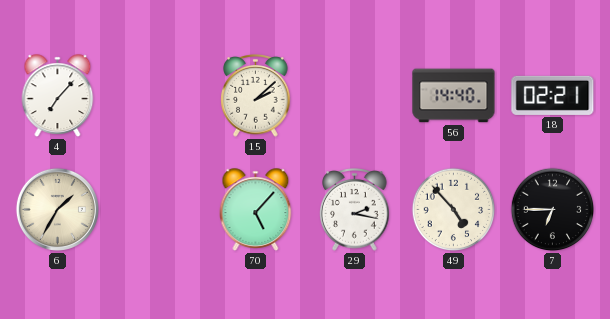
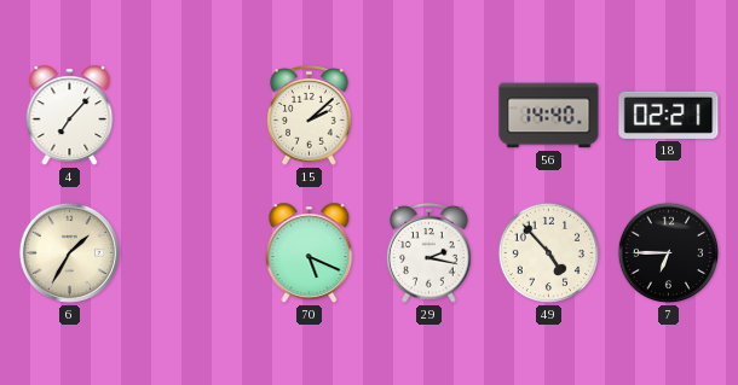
70: 5:07 -> 5:19 (310, 253)
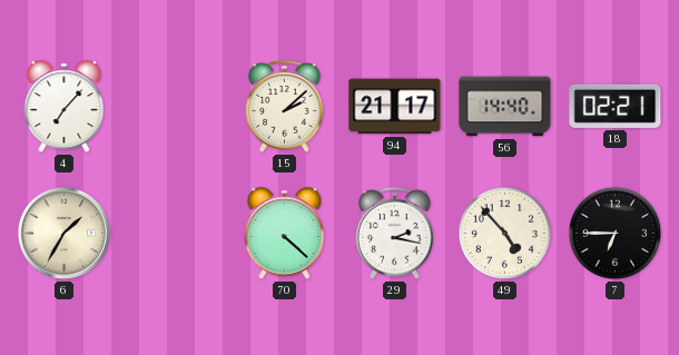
94: none -> 21:17 (395, 107)
70: 5:19 -> 4:22 (285, 234)
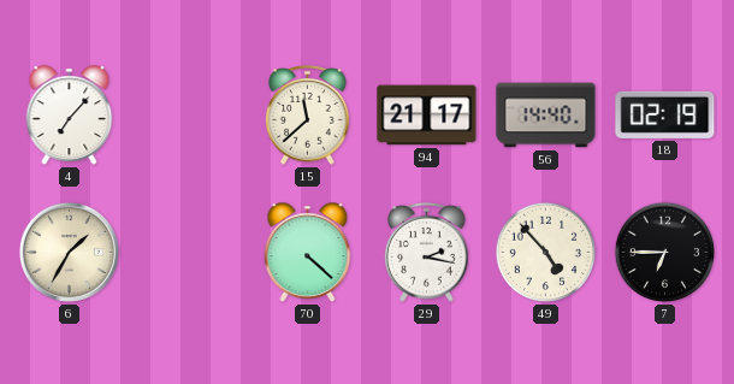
15: 2:08 -> 11:38 (308, 116)
18: 02:21 -> 02:19 (665, 114)
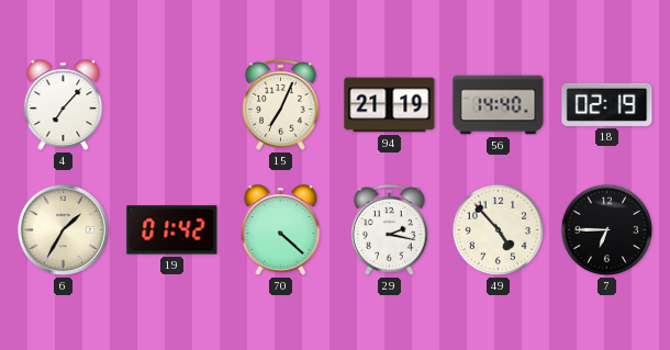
15: 11:38 -> 7:04 (281, 105)
94: 21:17 -> 21:19 (390, 105)
19: none -> 01:42 (172, 230)
